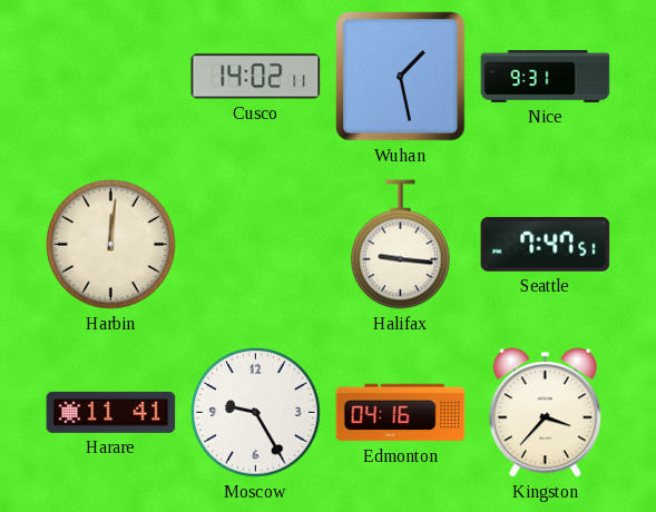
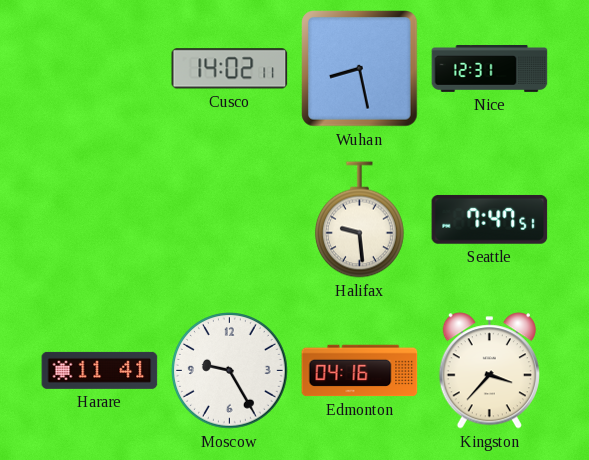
Wuhan: 1:28 -> 8:28 (360, 69)
Nice: 9:31 -> 12:31 (490, 69)
Harbin: 12:01 -> none (111, 245)
Halifax: 9:16 -> 9:29 (359, 220)
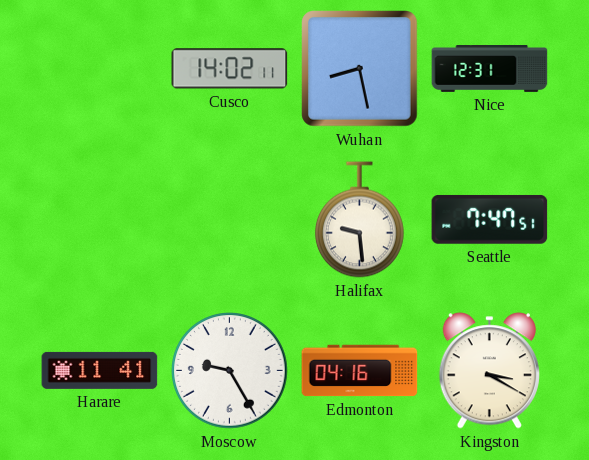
Kingston: 3:37 -> 3:20 (489, 371)
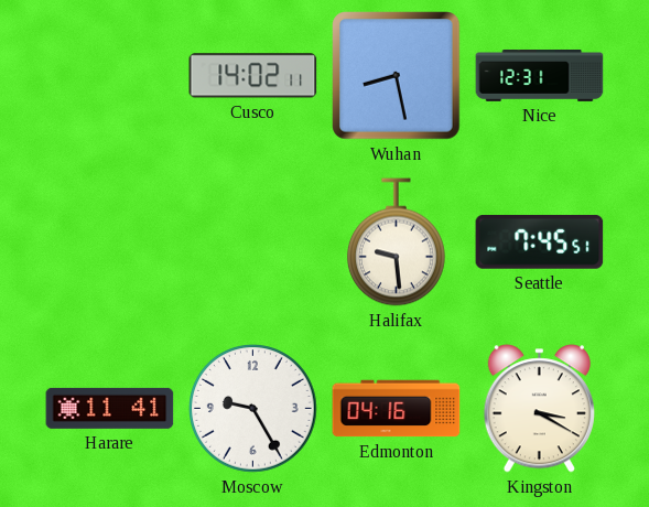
Seattle: 7:47 -> 7:45 (540, 241)
